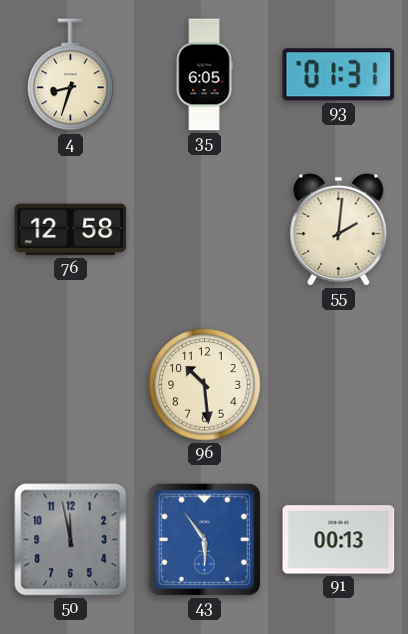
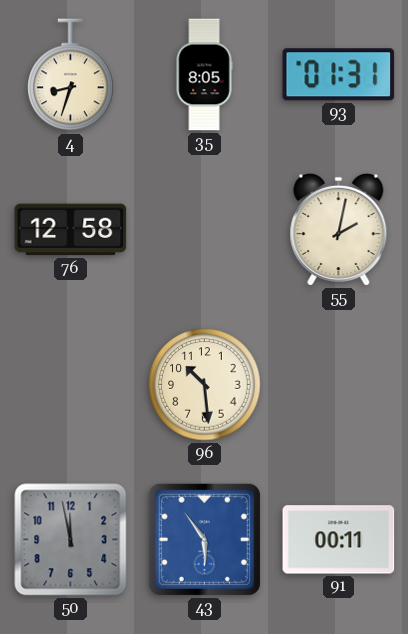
35: 6:05 -> 8:05 (204, 75)
55: 2:01 -> 2:02 (339, 229)
91: 00:13 -> 00:11 (339, 540)
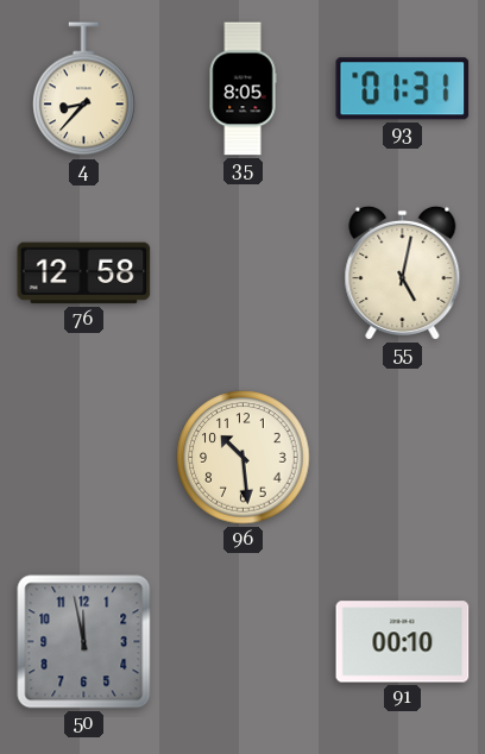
4: 8:33 -> 8:37 (84, 89)
55: 2:02 -> 5:02 (403, 272)
43: 5:54 -> none (204, 539)
91: 00:11 -> 00:10 (403, 642)
